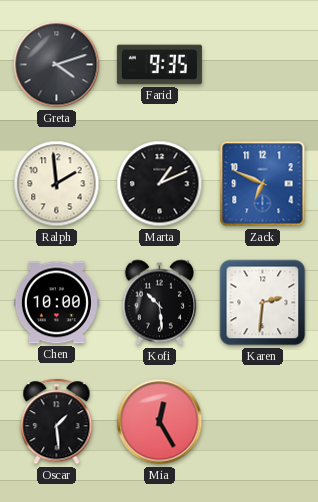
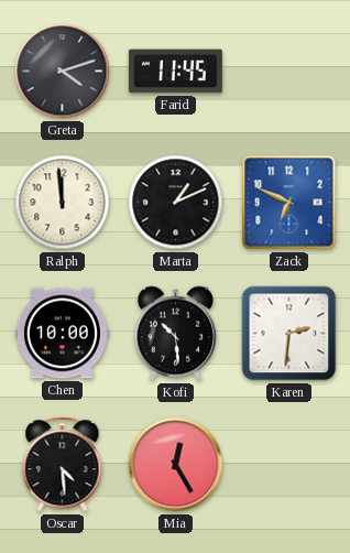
Farid: 9:35 -> 11:45 (175, 72)
Ralph: 1:59 -> 11:59 (63, 203)
Oscar: 1:29 -> 4:29 (63, 465)
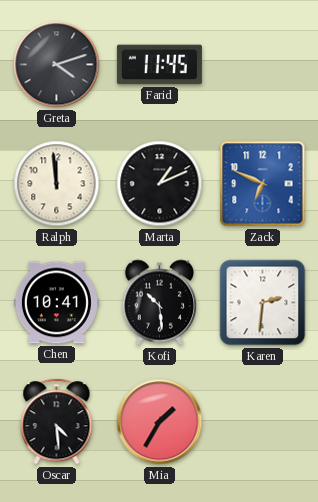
Chen: 10:00 -> 10:41 (56, 303)
Mia: 12:25 -> 1:35 (160, 422)
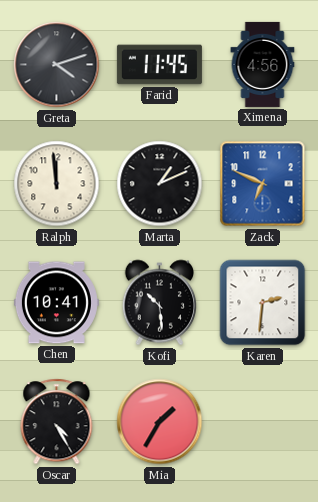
Ximena: none -> 4:56 (263, 64)
Oscar: 4:29 -> 4:25 (57, 422)
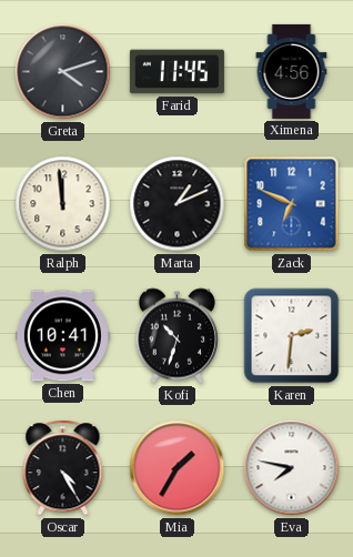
Kofi: 10:29 -> 10:33 (176, 336)
Eva: none -> 7:47 (292, 468)
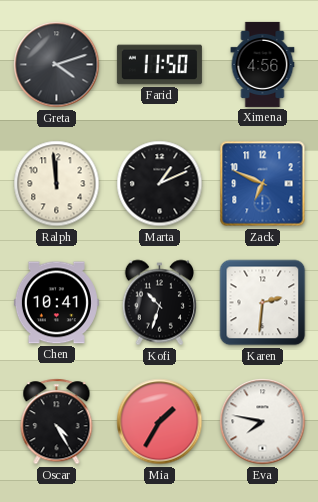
Farid: 11:45 -> 11:50 (159, 65)
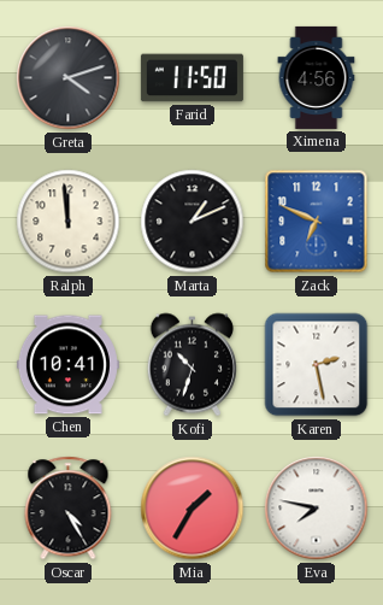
Karen: 2:31 -> 2:28 (317, 365)
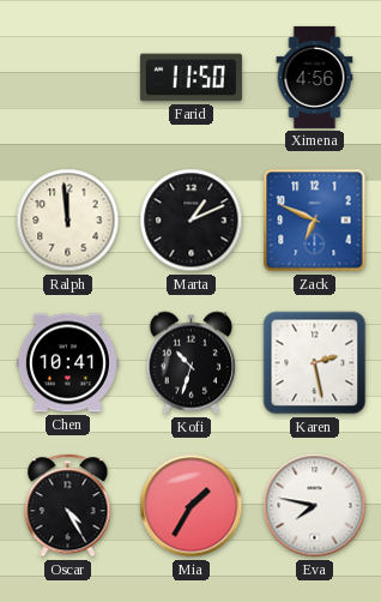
Greta: 4:12 -> none (69, 78)
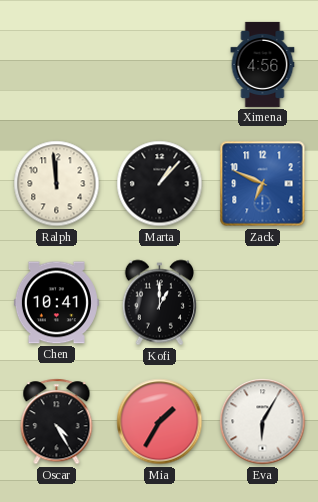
Farid: 11:50 -> none (190, 78)
Marta: 1:11 -> 1:07 (160, 184)
Kofi: 10:33 -> 1:00 (159, 303)
Karen: 2:28 -> none (315, 363)
Eva: 7:47 -> 6:05 (263, 422)
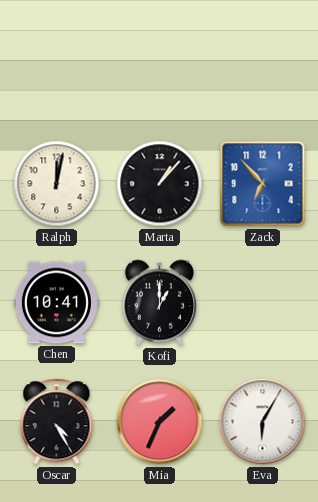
Ximena: 4:56 -> none (263, 64)
Ralph: 11:59 -> 12:02 (57, 184)
Zack: 6:49 -> 6:53 (263, 184)
Mia: 1:35 -> 1:34 (160, 422)
